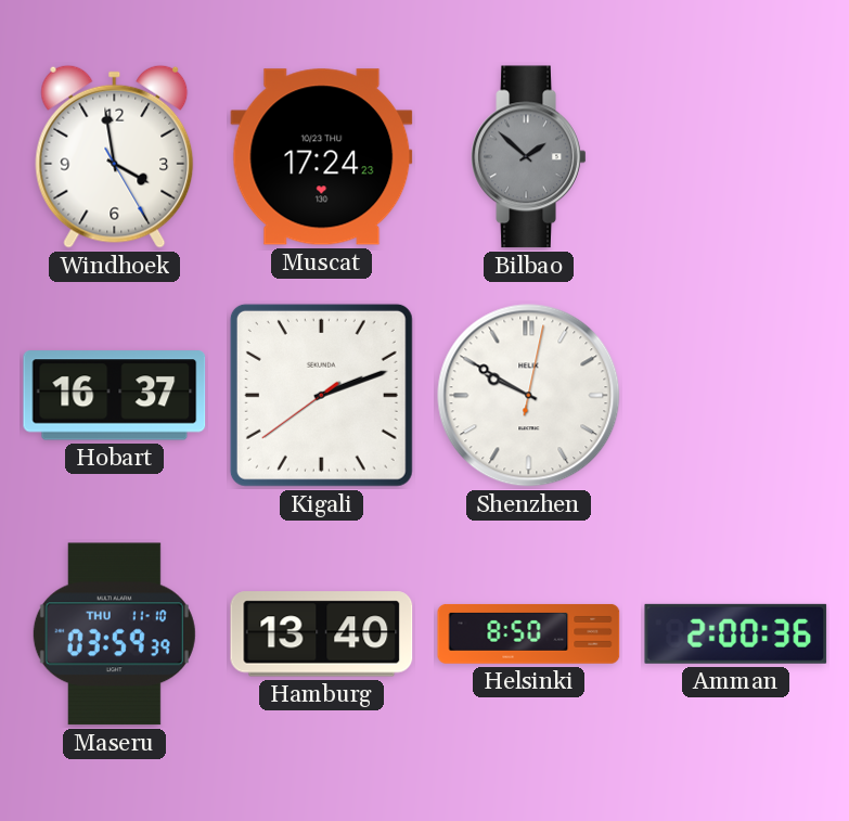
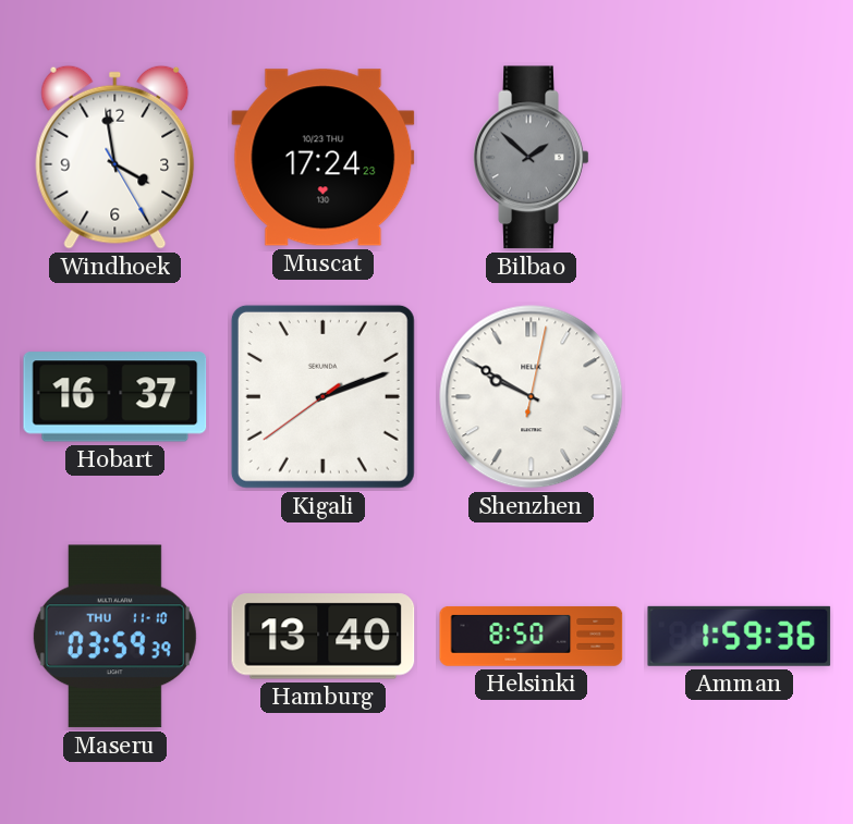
Amman: 2:00 -> 1:59 (740, 636)
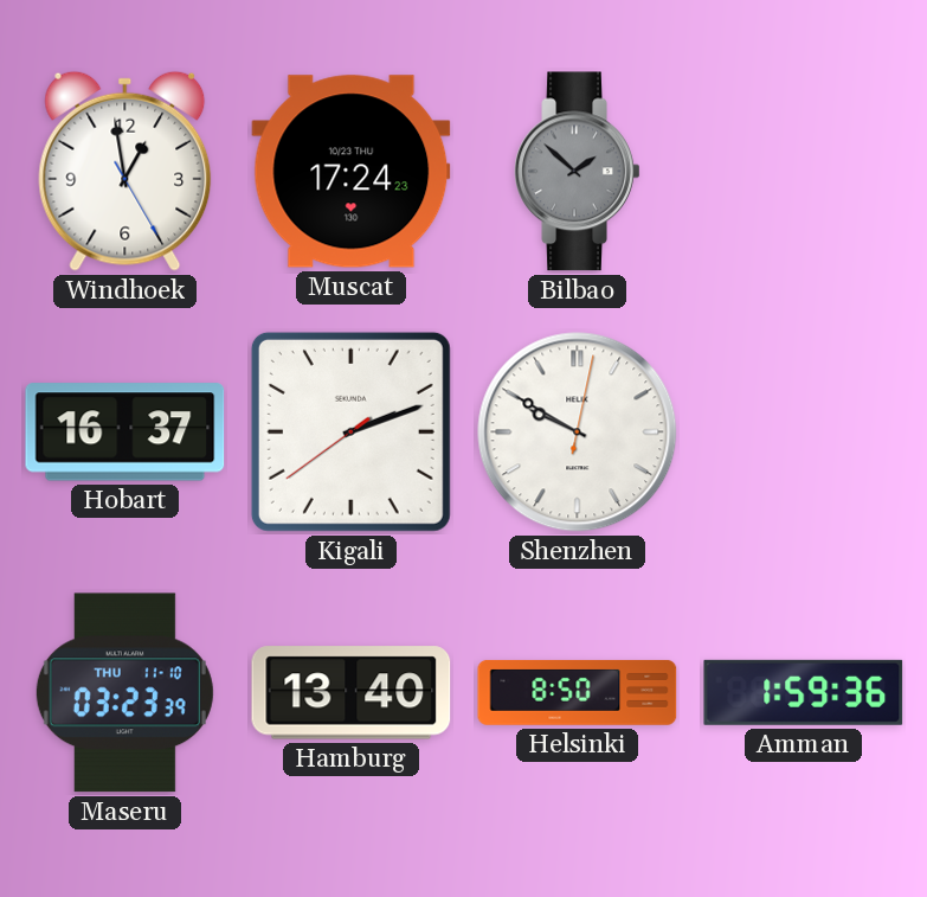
Windhoek: 3:58 -> 12:58 (125, 171)
Maseru: 03:59 -> 03:23 (124, 693)
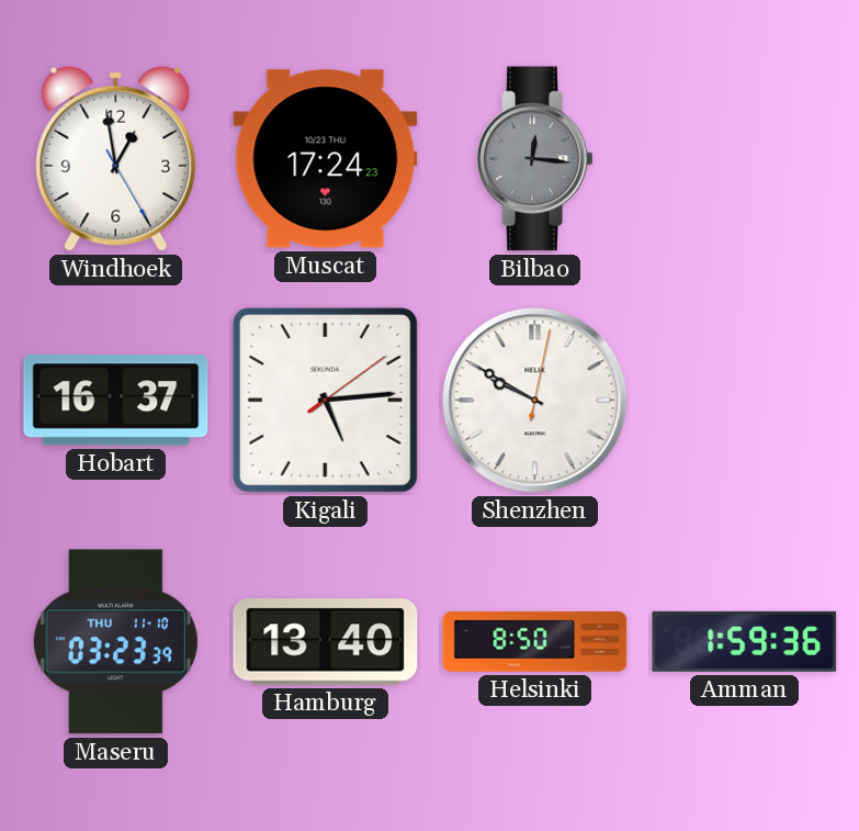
Bilbao: 1:52 -> 12:16 (535, 159)
Kigali: 2:11 -> 5:14 (325, 400)
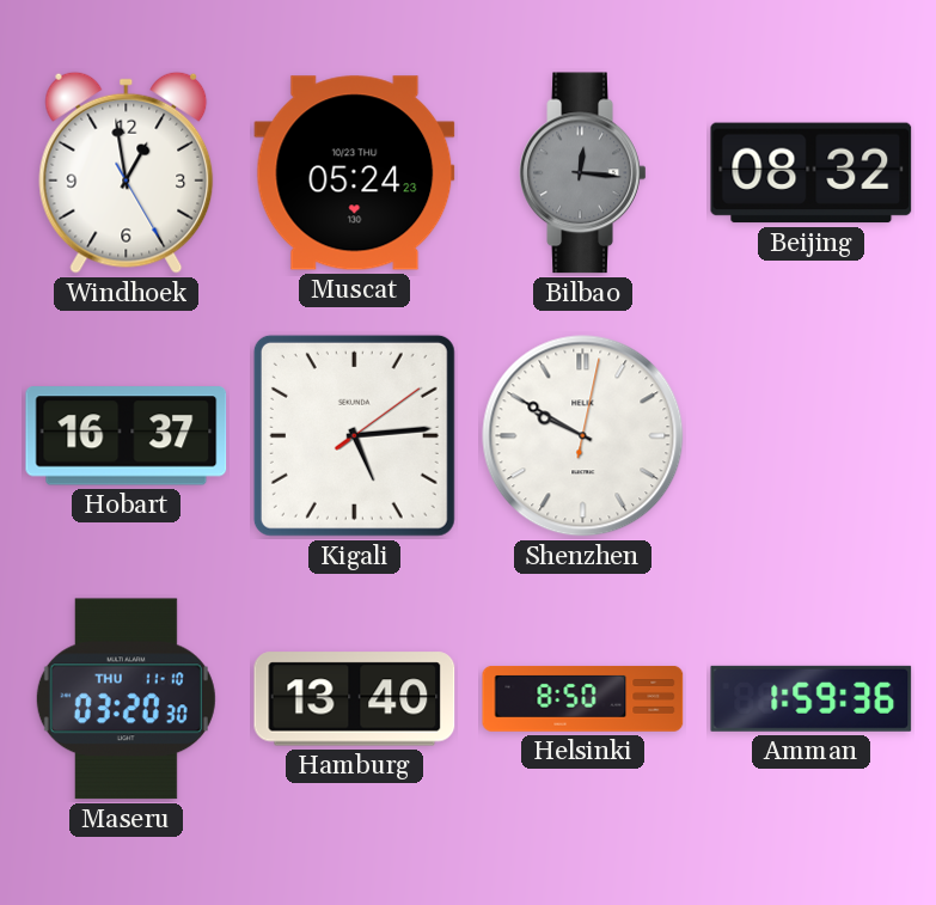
Muscat: 17:24 -> 05:24 (355, 173)
Beijing: none -> 08:32 (812, 173)
Maseru: 03:23 -> 03:20 (126, 699)
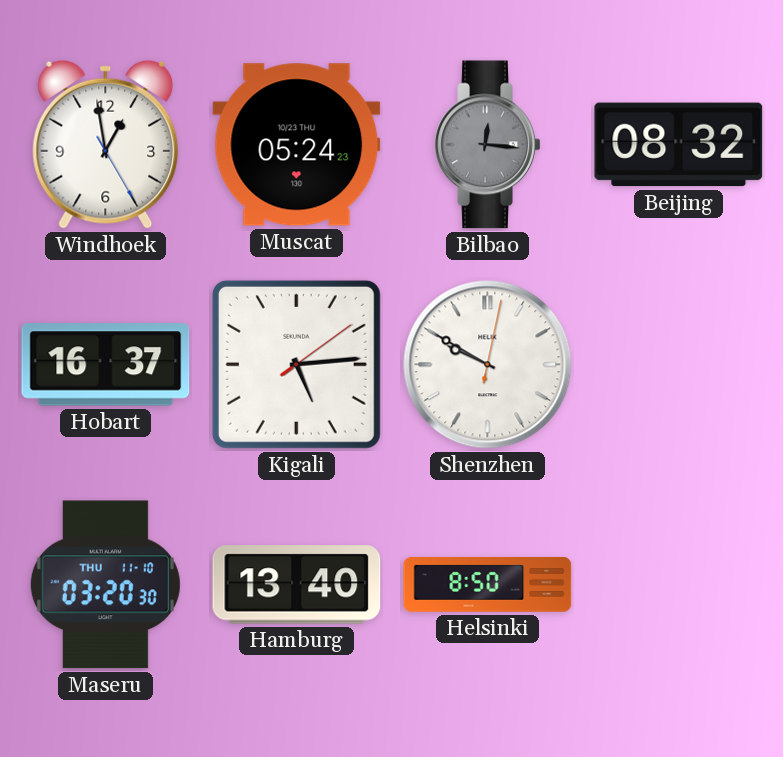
Amman: 1:59 -> none (812, 698)
